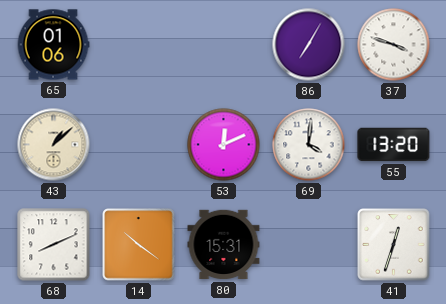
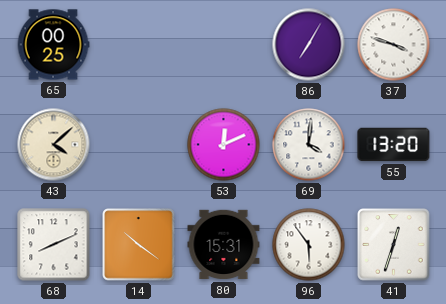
65: 01:06 -> 00:25 (53, 45)
43: 1:08 -> 4:08 (54, 145)
96: none -> 5:54 (309, 245)
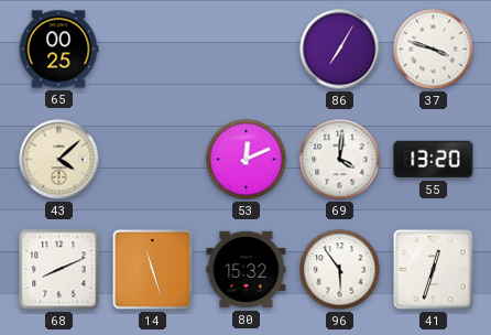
14: 10:21 -> 11:27 (153, 270)
80: 15:31 -> 15:32 (247, 270)
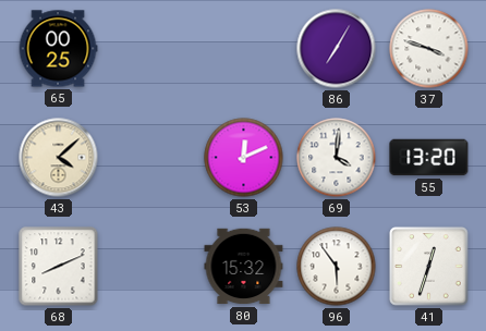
14: 11:27 -> none (153, 270)
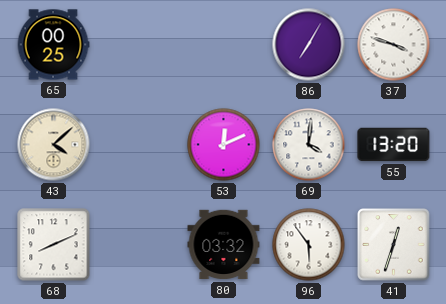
80: 15:32 -> 03:32 (224, 245)
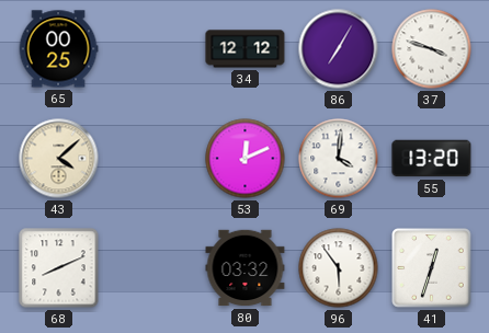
34: none -> 12:12 (246, 49)
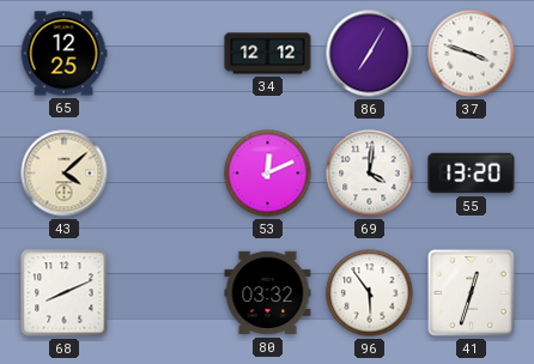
65: 00:25 -> 12:25 (63, 54)
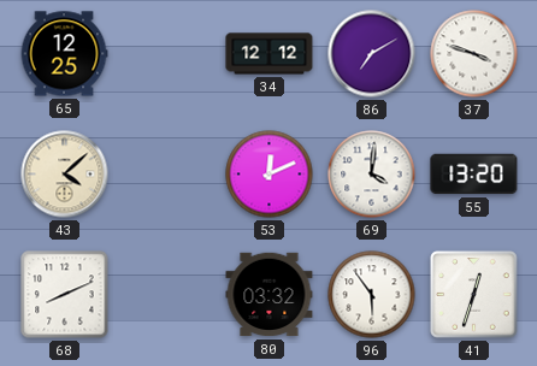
86: 7:05 -> 7:10 (372, 54)
